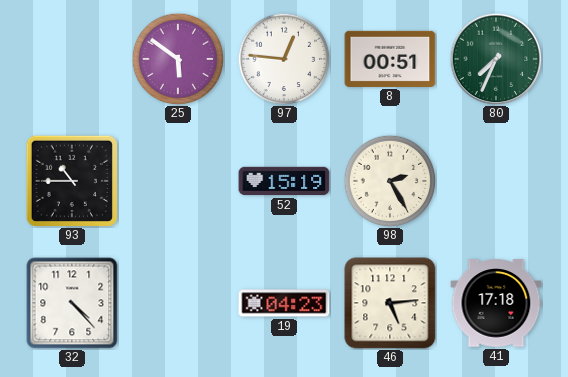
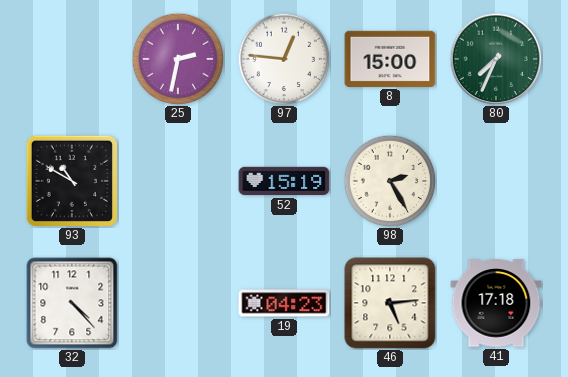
25: 5:51 -> 2:32 (178, 59)
8: 00:51 -> 15:00 (390, 59)
93: 10:45 -> 10:50 (72, 181)
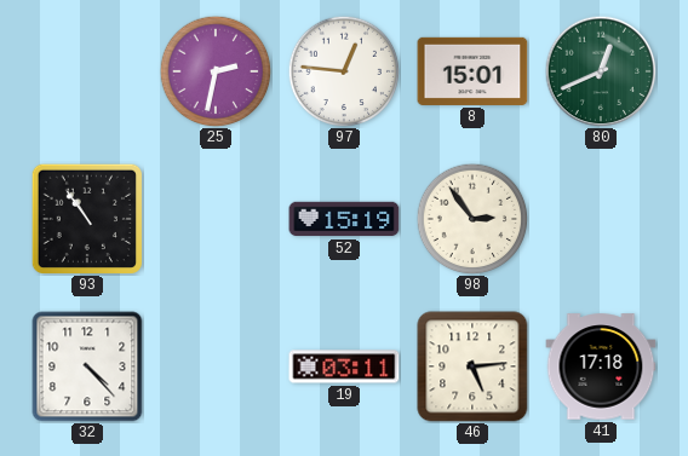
8: 15:00 -> 15:01 (472, 71)
80: 7:34 -> 12:41 (601, 71)
93: 10:50 -> 10:54 (87, 219)
98: 2:25 -> 2:54 (472, 219)
19: 04:23 -> 03:11 (344, 366)
